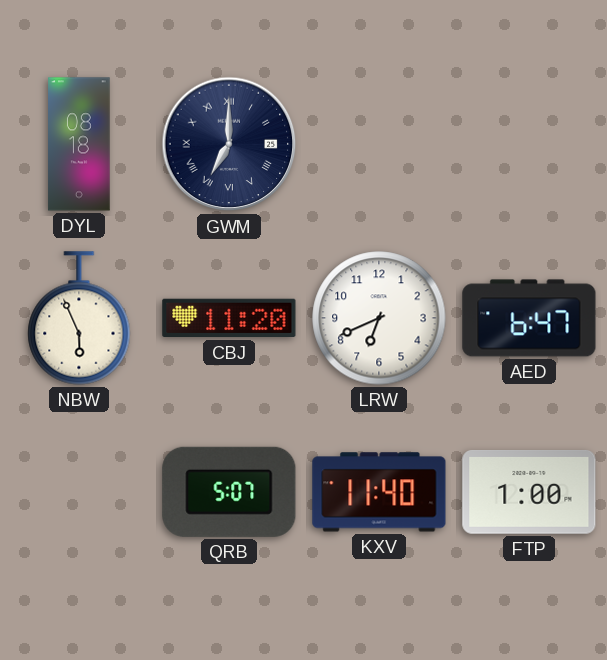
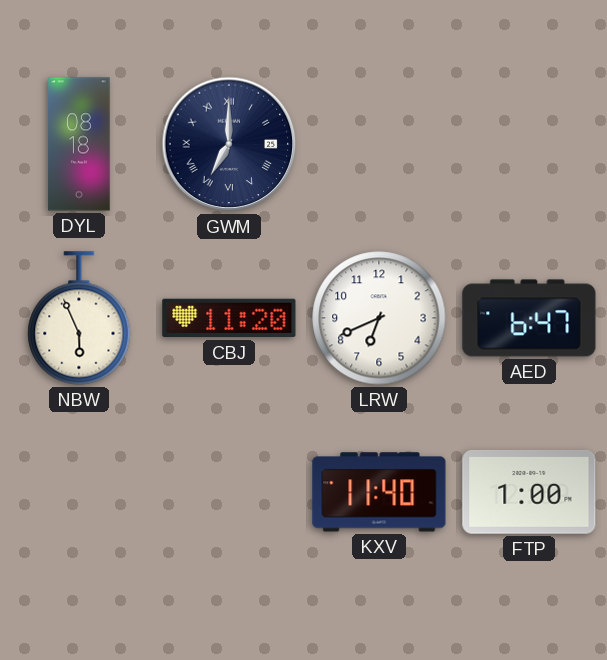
QRB: 5:07 -> none (229, 492)
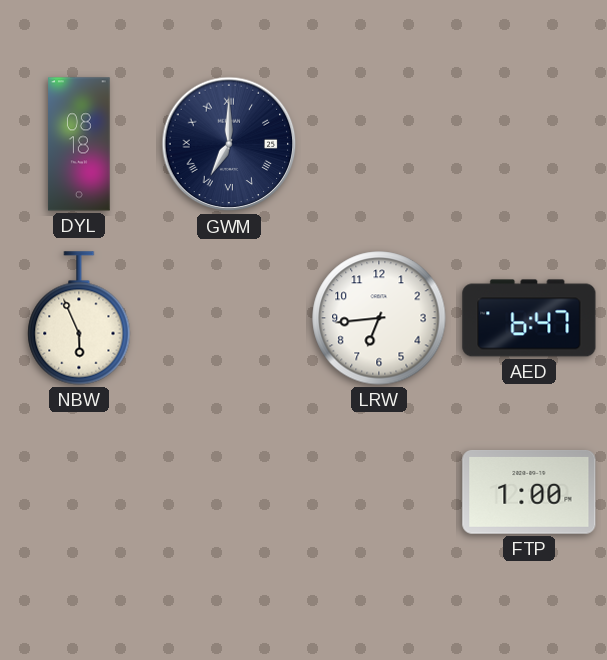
CBJ: 11:20 -> none (229, 318)
LRW: 6:41 -> 6:44 (379, 318)
KXV: 11:40 -> none (379, 492)
